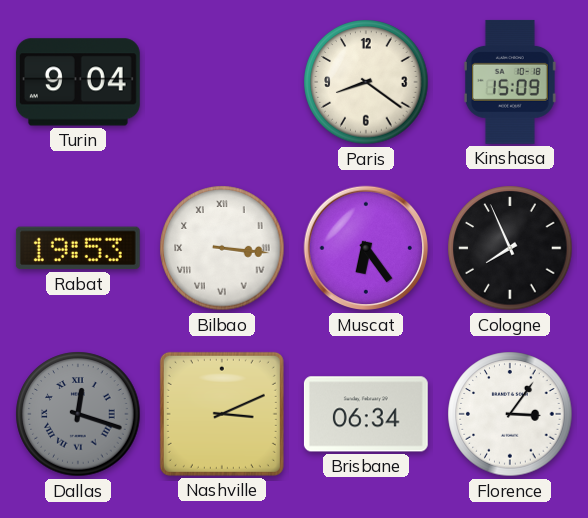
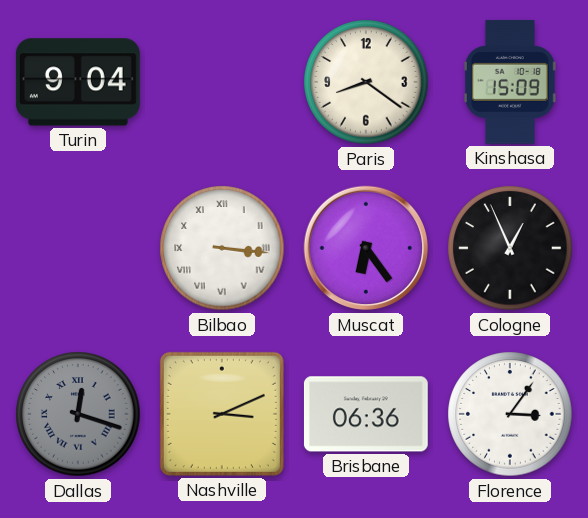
Rabat: 19:53 -> none (78, 248)
Cologne: 7:56 -> 12:56 (510, 248)
Brisbane: 06:34 -> 06:36 (366, 414)
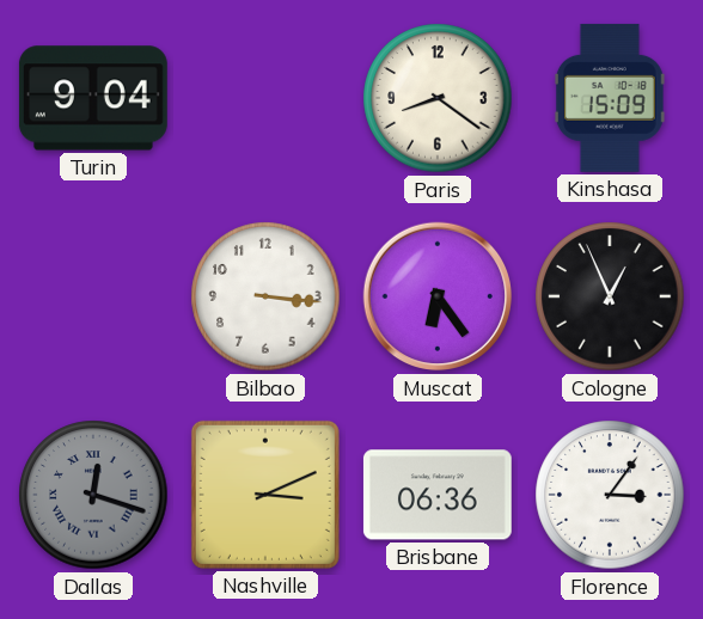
Bilbao numerals: Roman -> Arabic (265, 296)
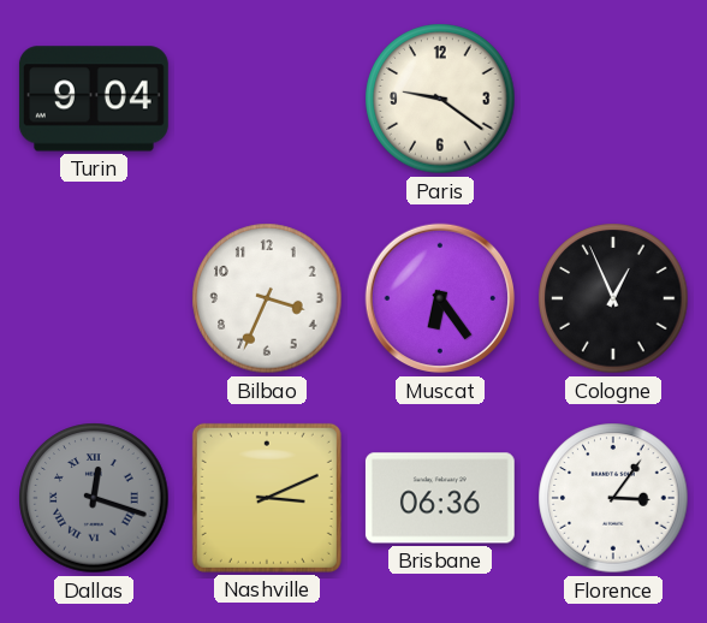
Paris: 8:21 -> 9:21 (440, 99)
Kinshasa: 15:09 -> none (610, 98)
Bilbao: 3:16 -> 3:34 (267, 298)
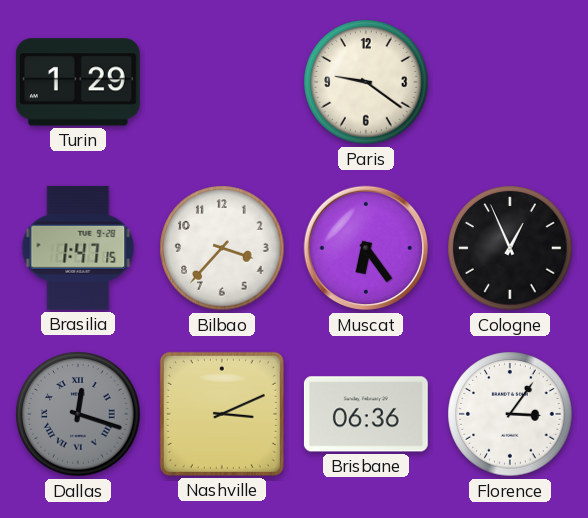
Turin: 9:04 -> 1:29 (78, 82)
Brasilia: none -> 1:47 (78, 248)
Bilbao: 3:34 -> 3:37 (222, 248)
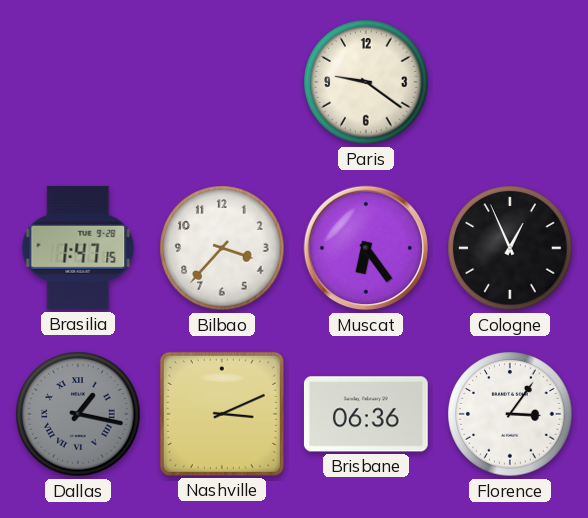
Turin: 1:29 -> none (78, 82)
Dallas: 12:18 -> 1:17 (78, 414)
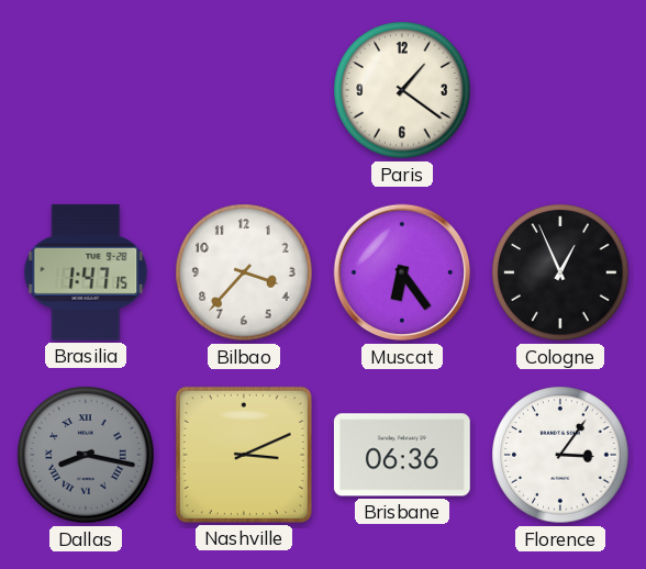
Paris: 9:21 -> 1:21 (402, 90)
Dallas: 1:17 -> 8:17 (86, 455)
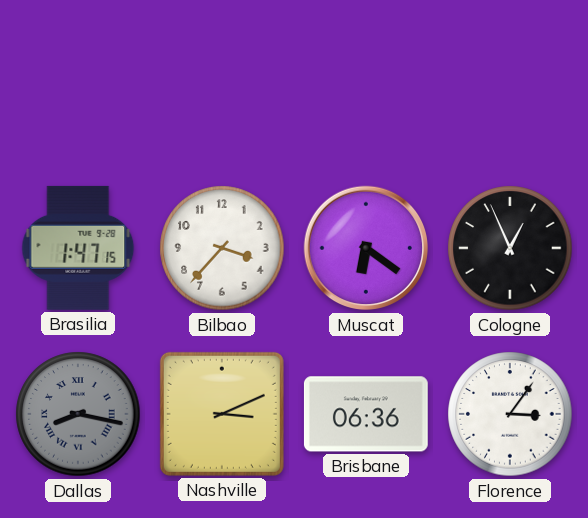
Paris: 1:21 -> none (402, 90)
Muscat: 6:24 -> 6:21 (366, 248)
